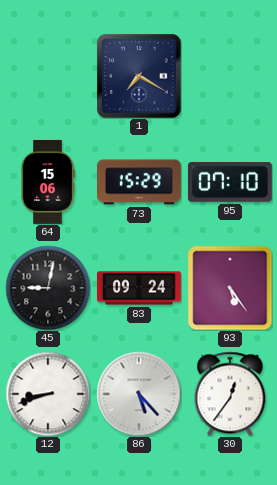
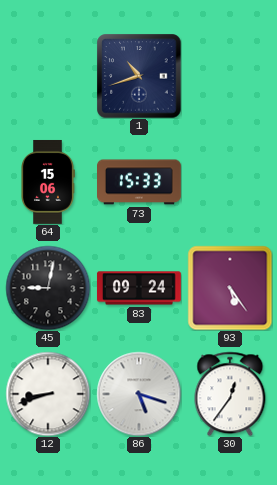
1: 7:20 -> 10:42 (139, 76)
73: 15:29 -> 15:33 (140, 182)
95: 07:10 -> none (230, 183)
86: 5:23 -> 5:18 (139, 394)
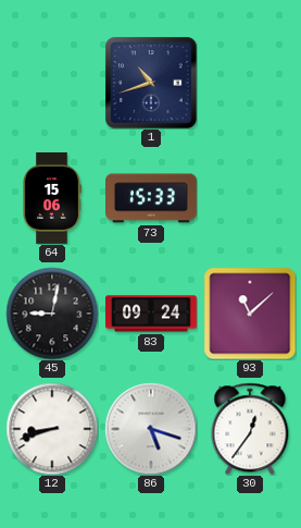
93: 5:24 -> 11:08 (250, 314)
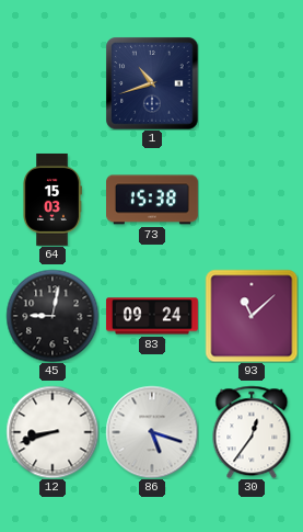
64: 15:06 -> 15:03 (53, 200)
73: 15:33 -> 15:38 (153, 200)
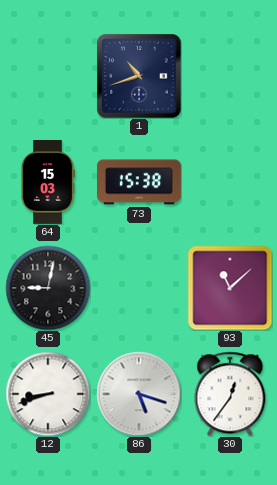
83: 09:24 -> none (152, 316)
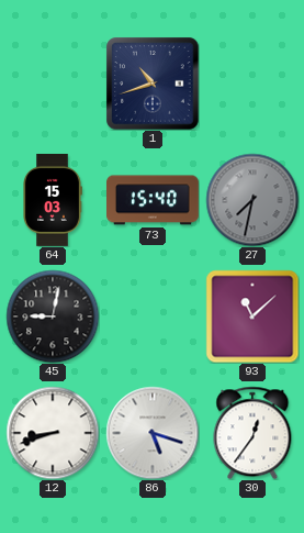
73: 15:38 -> 15:40 (154, 200)
27: none -> 7:32 (252, 200)
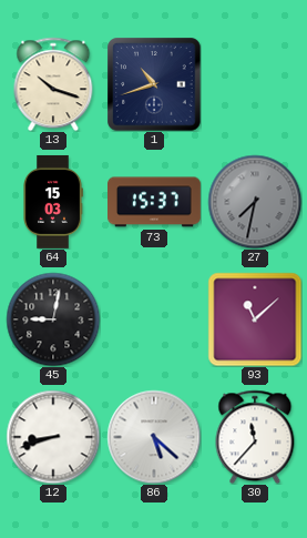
13: none -> 10:18 (53, 84)
73: 15:40 -> 15:37 (155, 202)
86: 5:18 -> 5:22 (154, 437)
30: 12:36 -> 11:37 (255, 437)
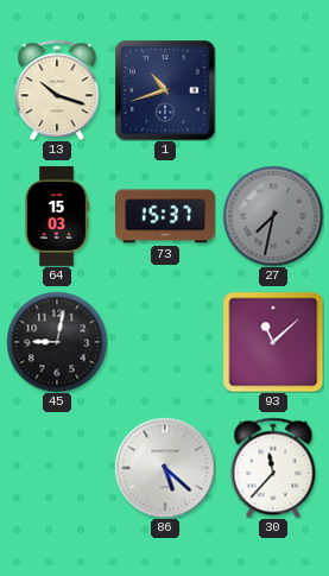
12: 8:42 -> none (53, 437)
